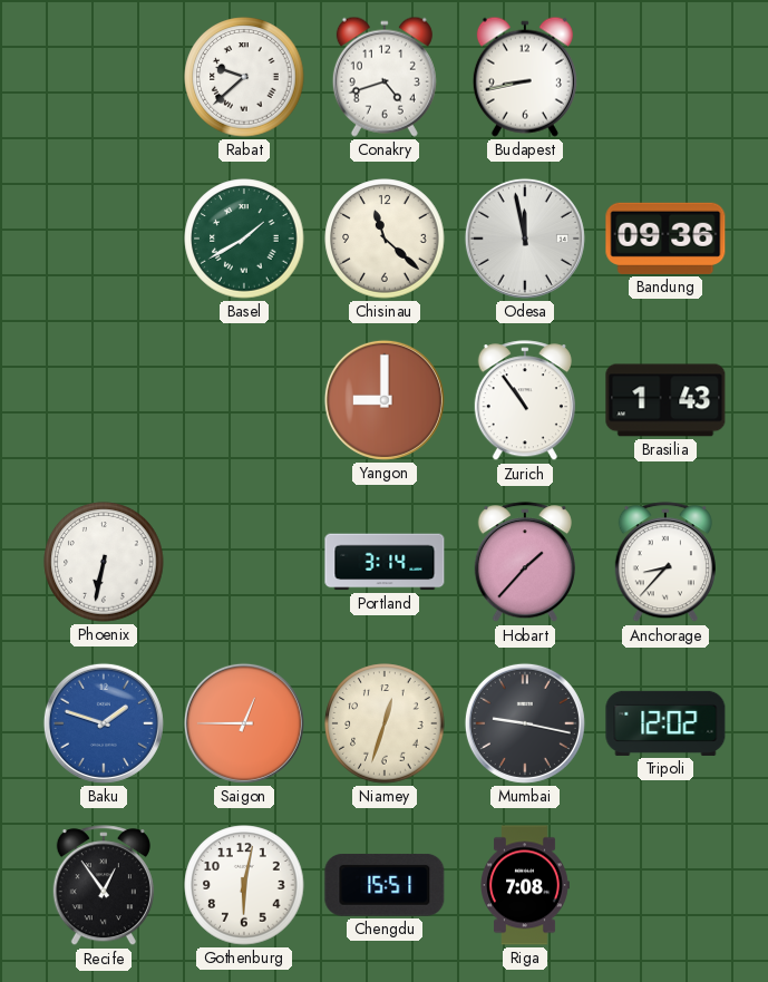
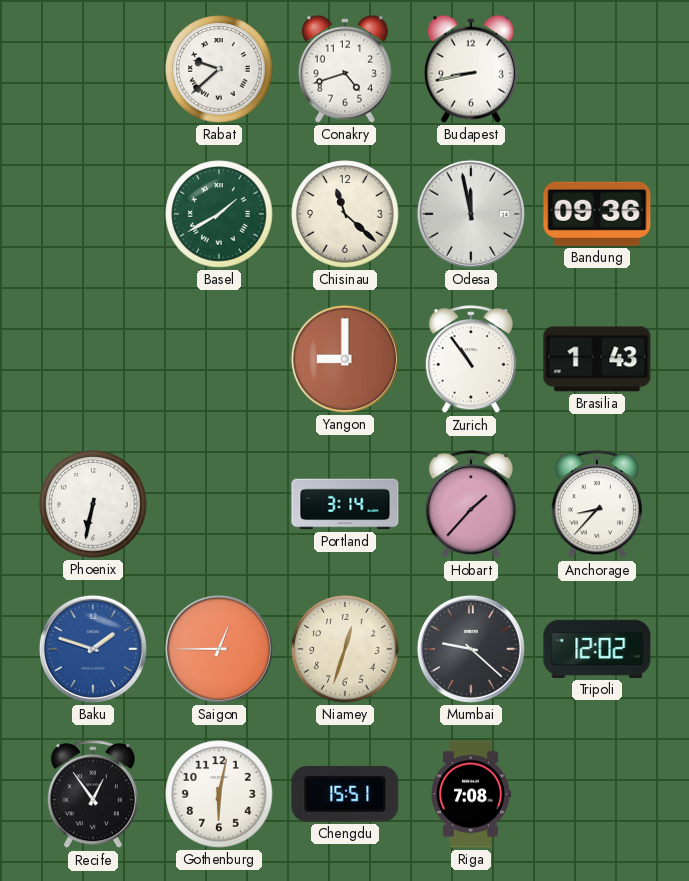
Mumbai: 9:17 -> 9:22 (471, 649)
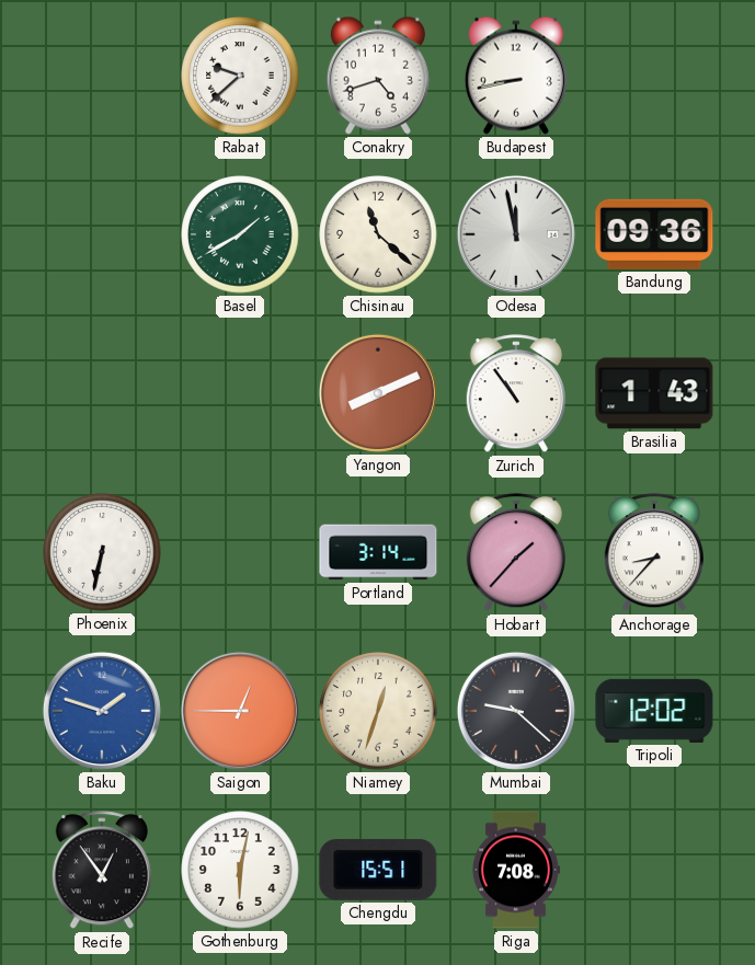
Yangon: 9:00 -> 8:11 (378, 393)
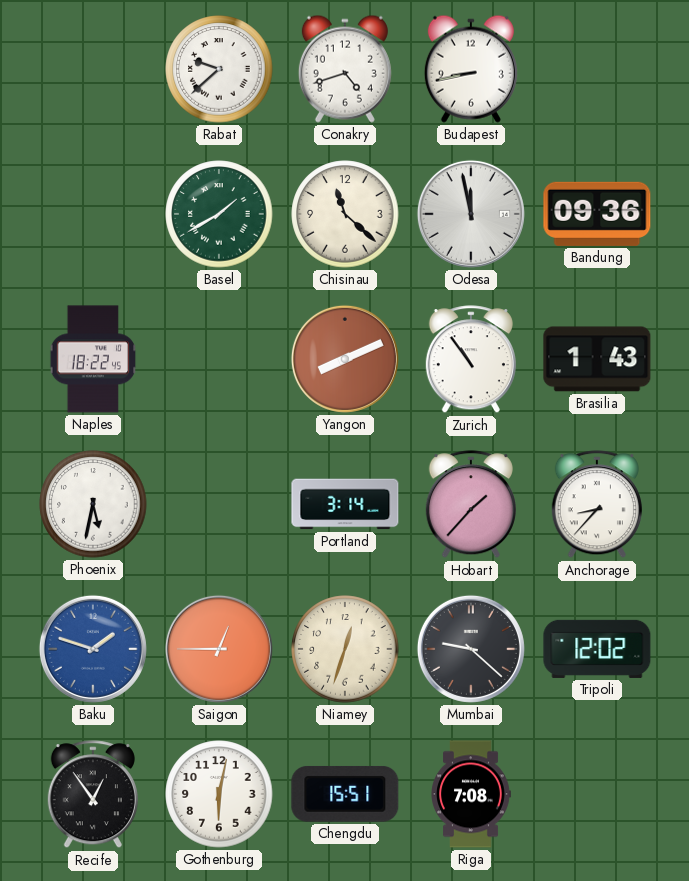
Naples: none -> 18:22 (93, 359)
Phoenix: 6:32 -> 5:32 (93, 504)
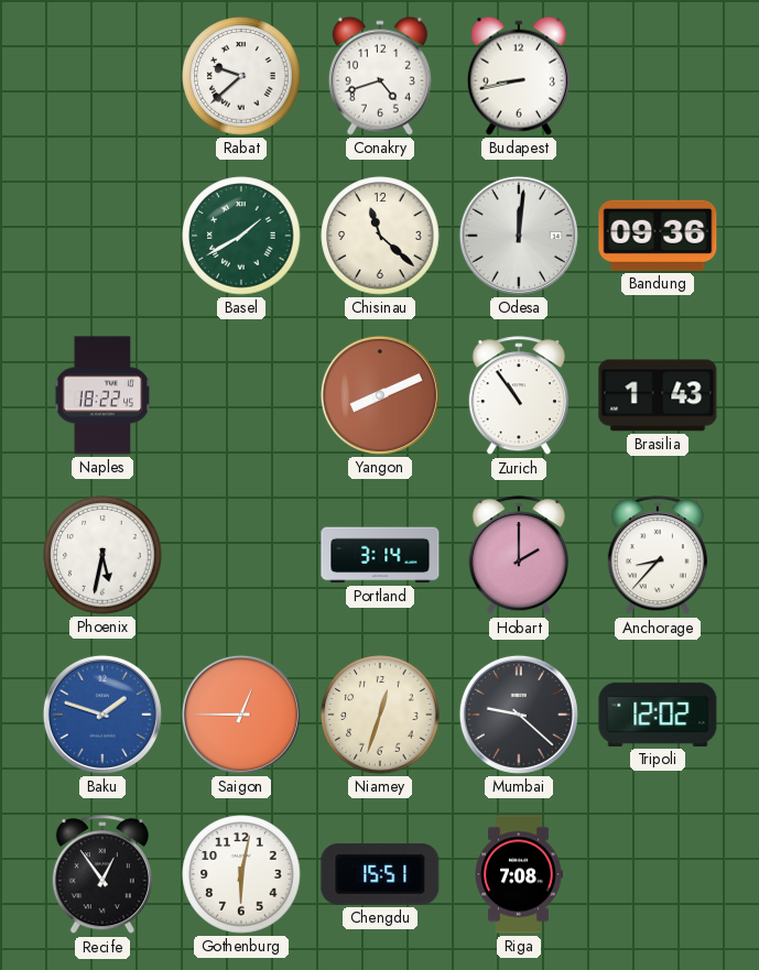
Odesa: 11:58 -> 12:01 (519, 236)
Hobart: 1:37 -> 2:00 (519, 556)
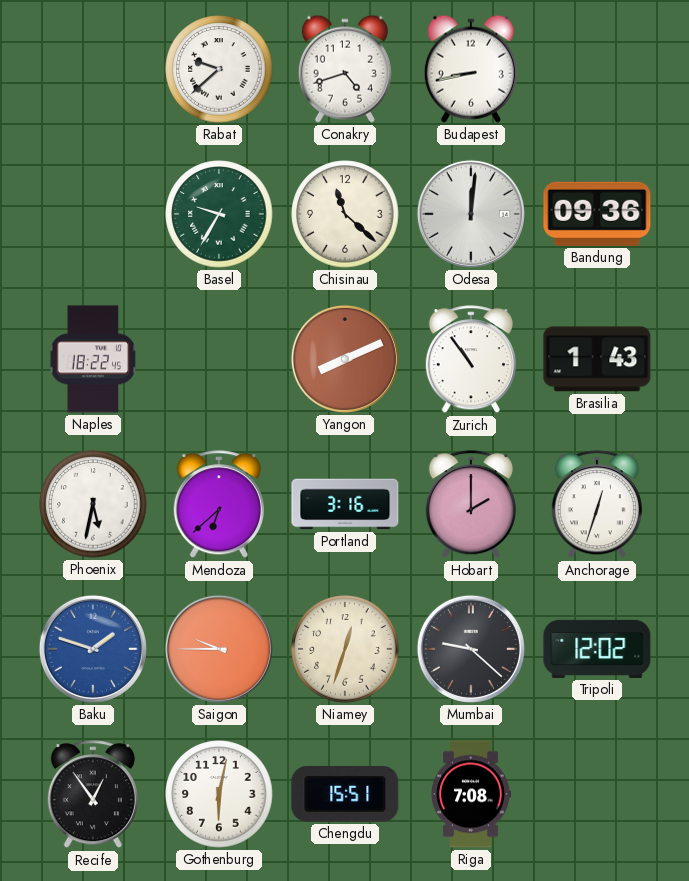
Basel: 1:40 -> 9:35 (219, 214)
Mendoza: none -> 6:38 (219, 505)
Portland: 3:14 -> 3:16 (345, 504)
Anchorage: 8:37 -> 12:33 (597, 505)
Saigon: 12:45 -> 9:45 (219, 649)
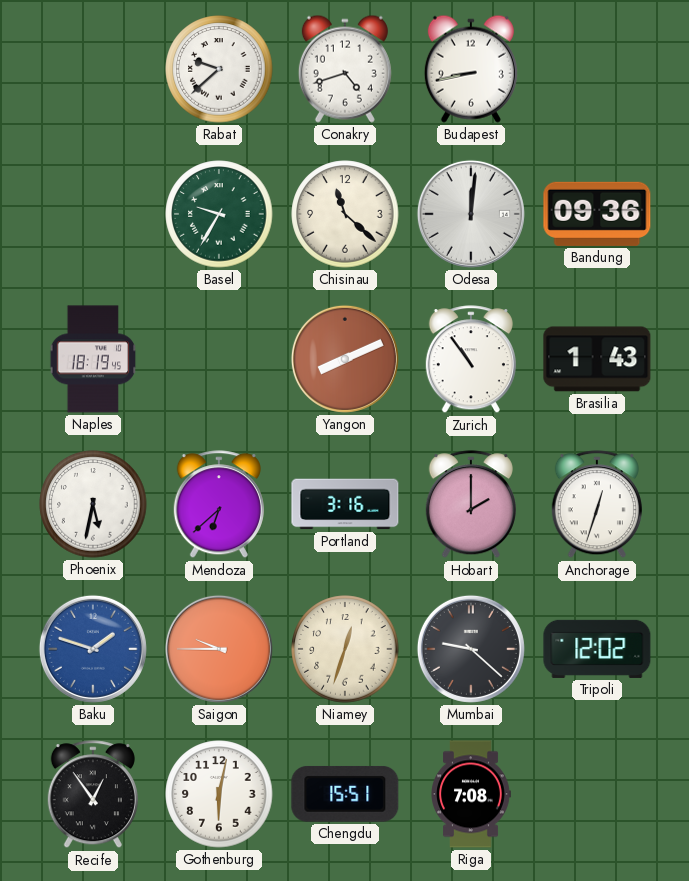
Naples: 18:22 -> 18:19 (93, 359)
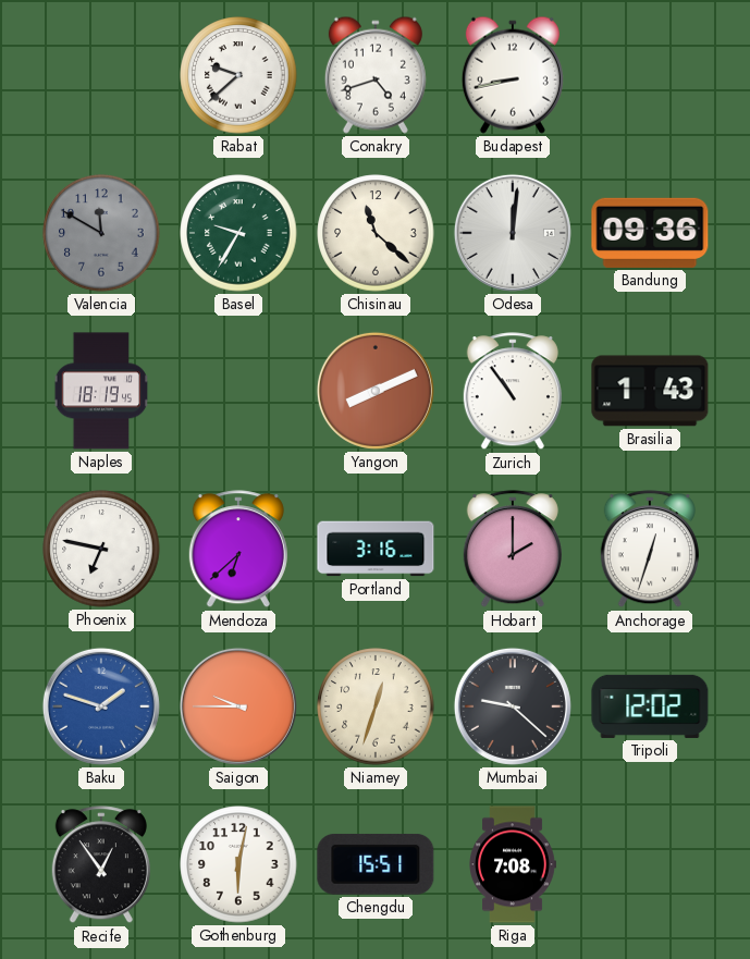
Valencia: none -> 11:50 (101, 233)
Phoenix: 5:32 -> 6:47 (101, 549)
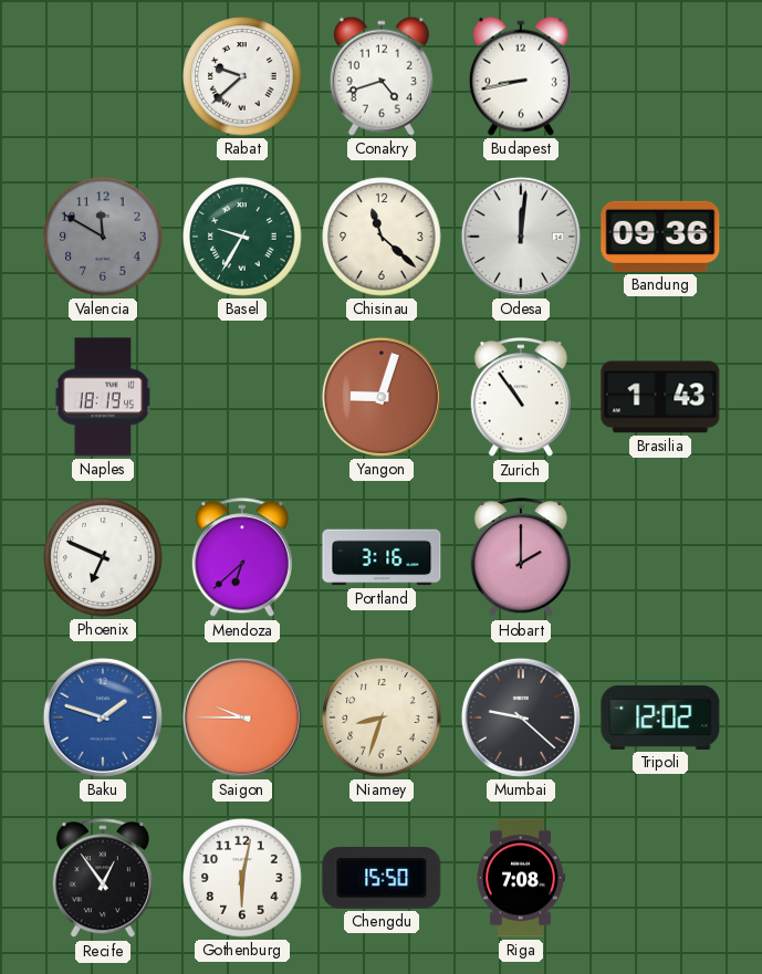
Yangon: 8:11 -> 9:03 (382, 397)
Phoenix: 6:47 -> 6:49 (103, 557)
Anchorage: 12:33 -> none (650, 550)
Niamey: 12:33 -> 8:33 (382, 718)
Chengdu: 15:51 -> 15:50 (382, 878)
